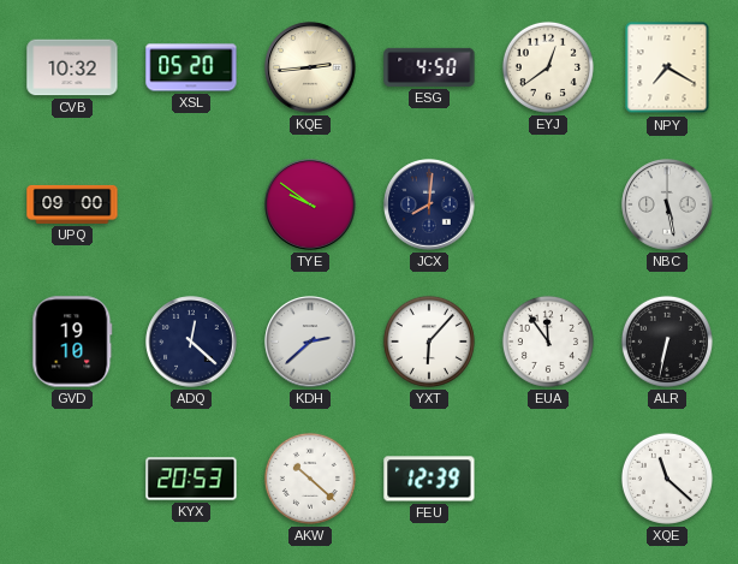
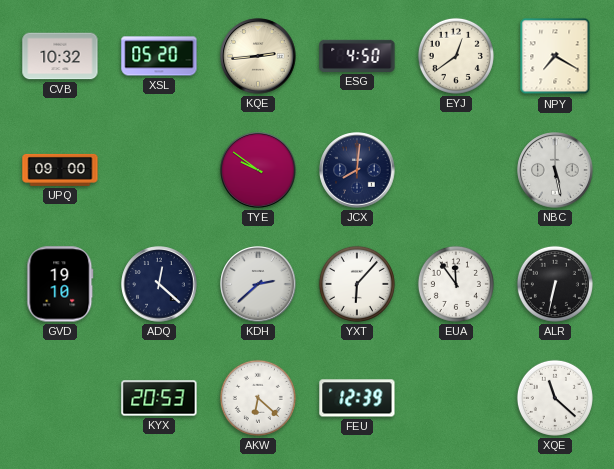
AKW: 10:22 -> 6:22 (258, 398)
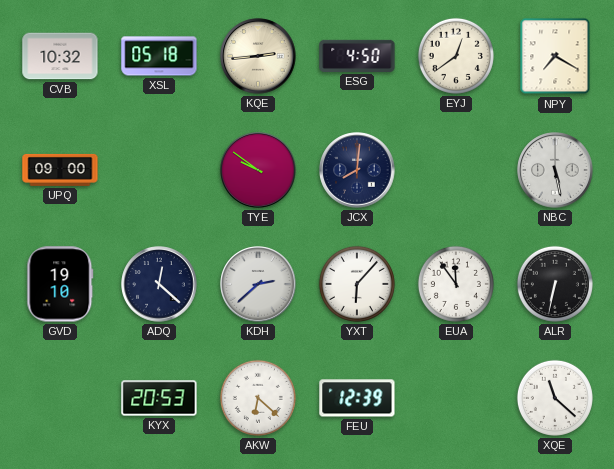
XSL: 05:20 -> 05:18 (159, 56)
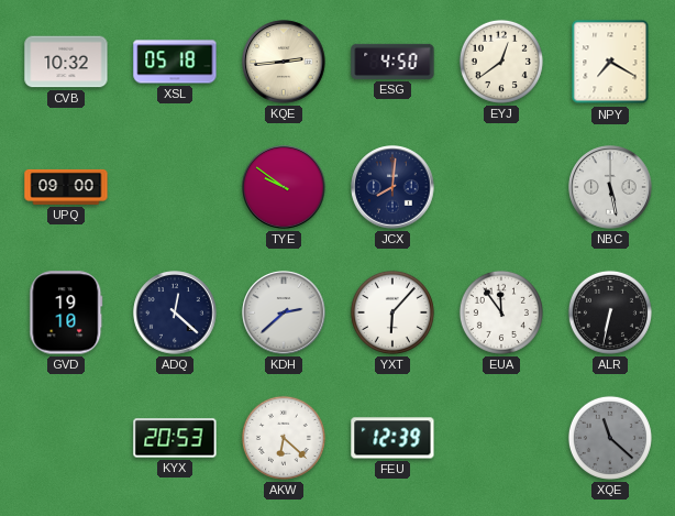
XQE dial: white -> grey (610, 438)
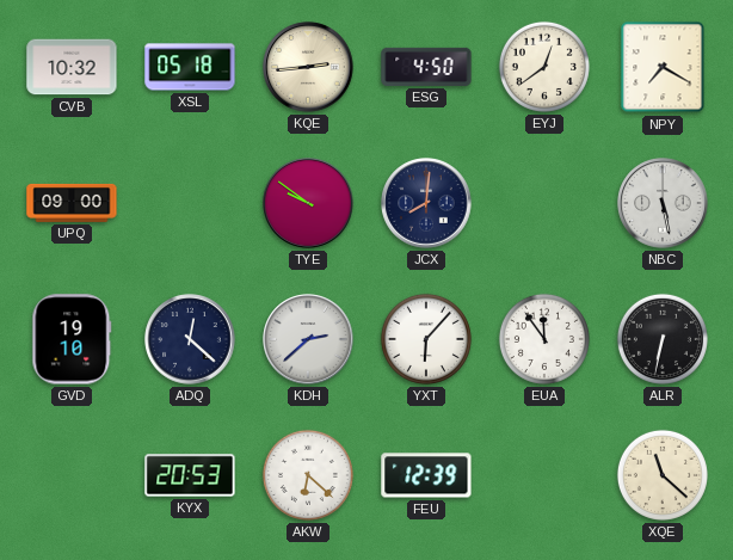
XQE dial: grey -> cream (663, 475)
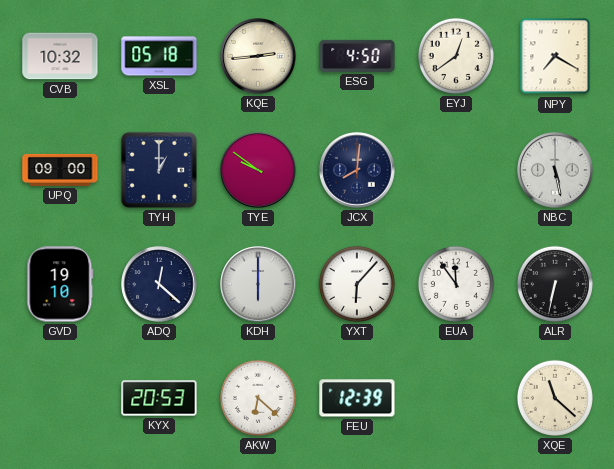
TYH: none -> 1:00 (159, 170)
KDH: 2:38 -> 6:00 (258, 284)
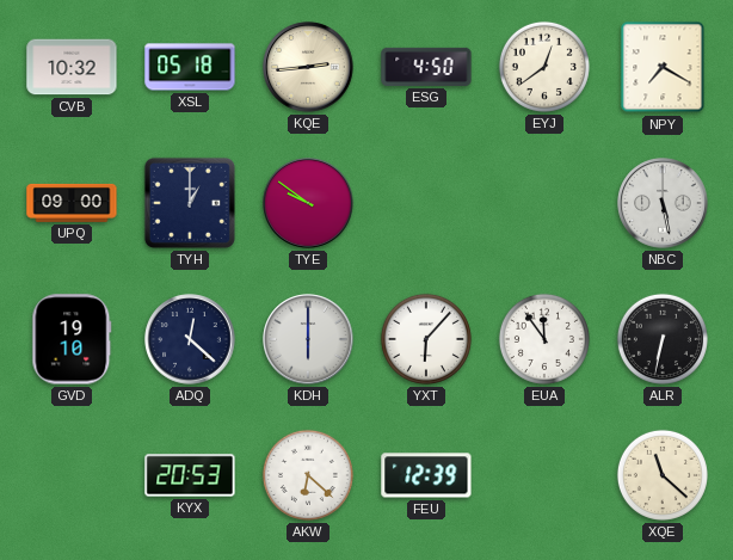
JCX: 8:01 -> none (357, 170)
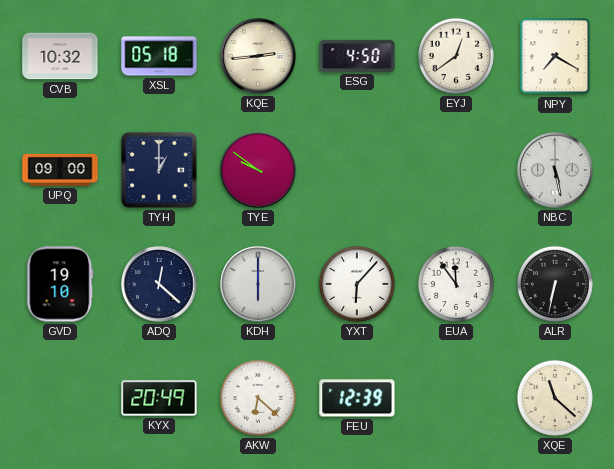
KYX: 20:53 -> 20:49 (159, 398)
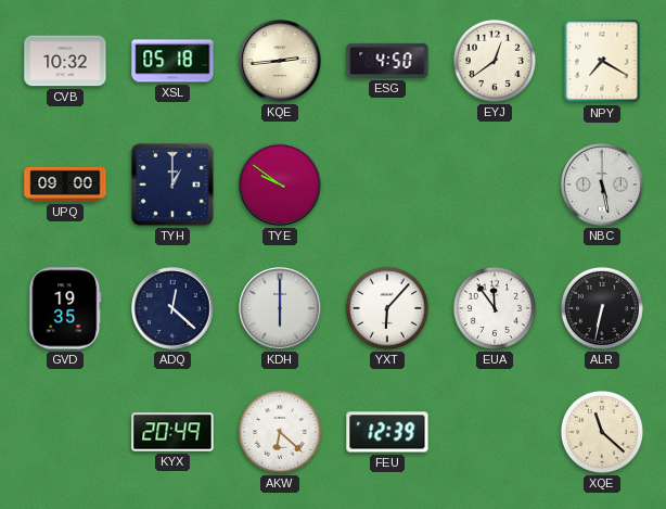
GVD: 19:10 -> 19:35 (65, 308)
